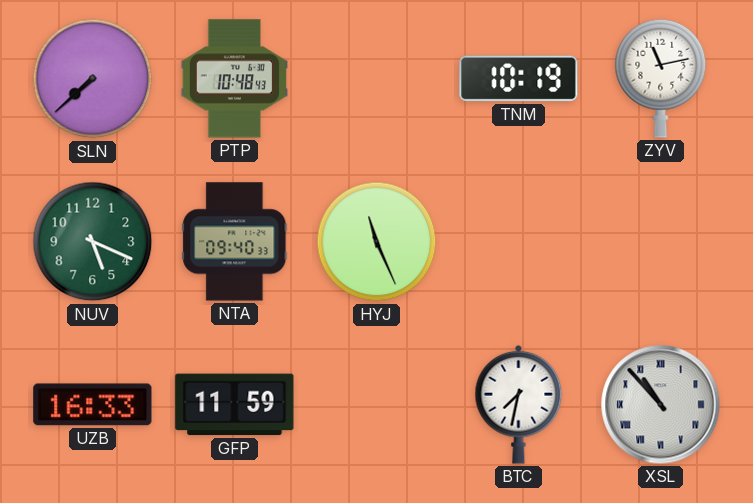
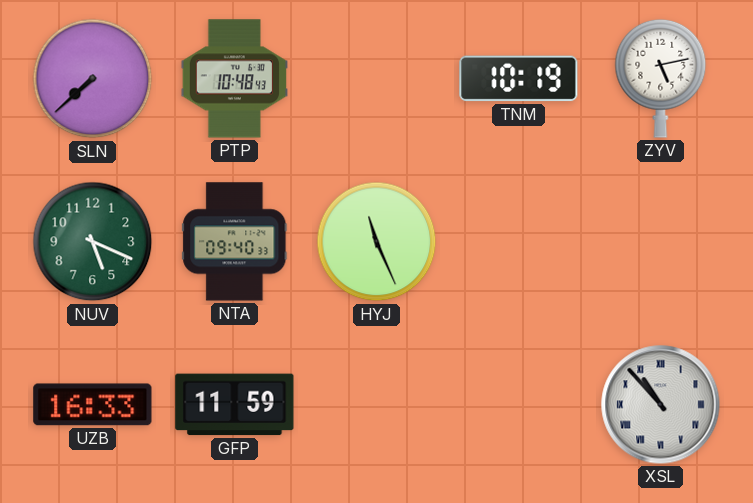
ZYV: 11:13 -> 5:13 (661, 78)
BTC: 7:32 -> none (519, 404)
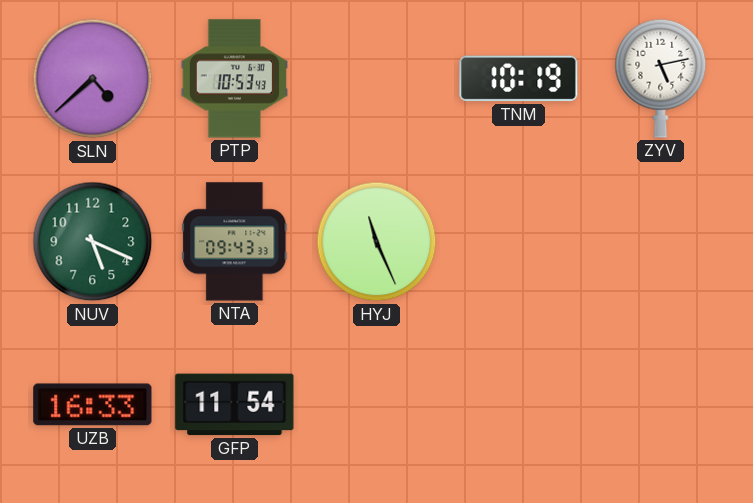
SLN: 7:38 -> 4:38 (93, 79)
PTP: 10:48 -> 10:53 (234, 79)
NTA: 09:40 -> 09:43 (235, 242)
GFP: 11:59 -> 11:54 (235, 405)
XSL: 10:53 -> none (661, 405)
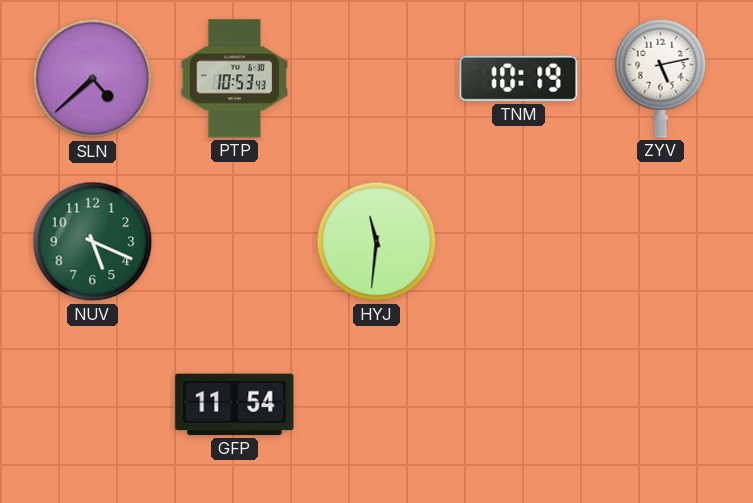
NTA: 09:43 -> none (235, 242)
HYJ: 11:26 -> 11:31 (377, 242)
UZB: 16:33 -> none (93, 405)
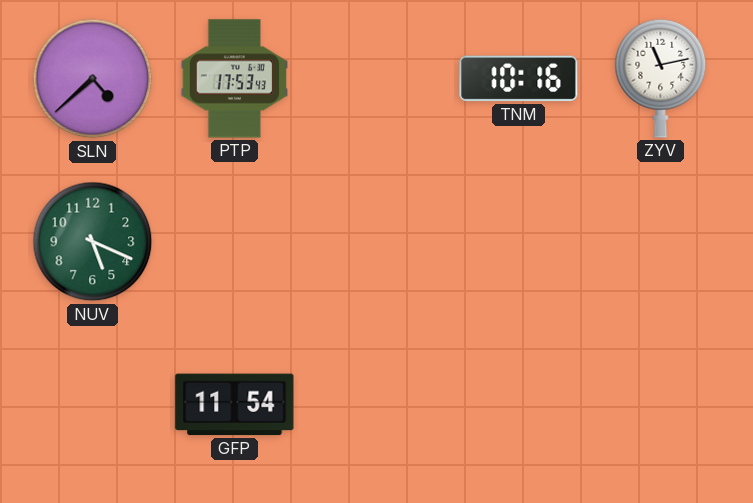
PTP: 10:53 -> 17:53 (234, 79)
TNM: 10:19 -> 10:16 (519, 79)
ZYV: 5:13 -> 11:13 (661, 78)
HYJ: 11:31 -> none (377, 242)
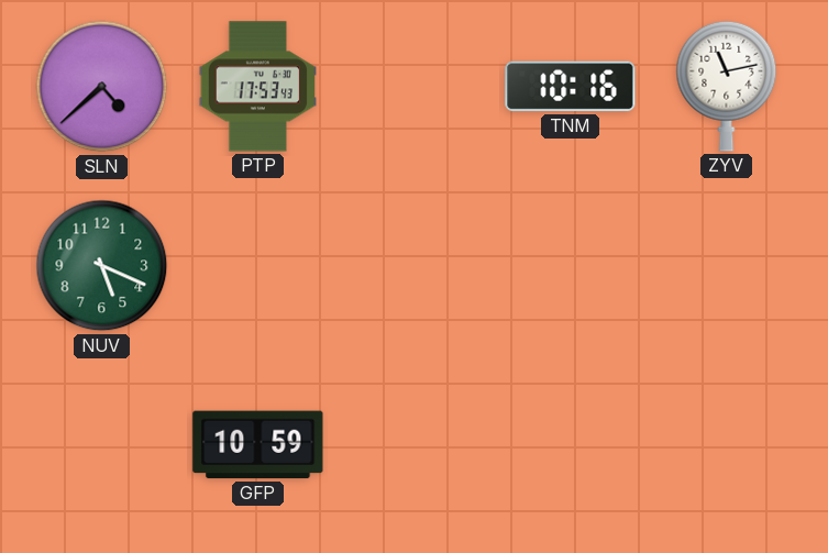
GFP: 11:54 -> 10:59 (258, 445)
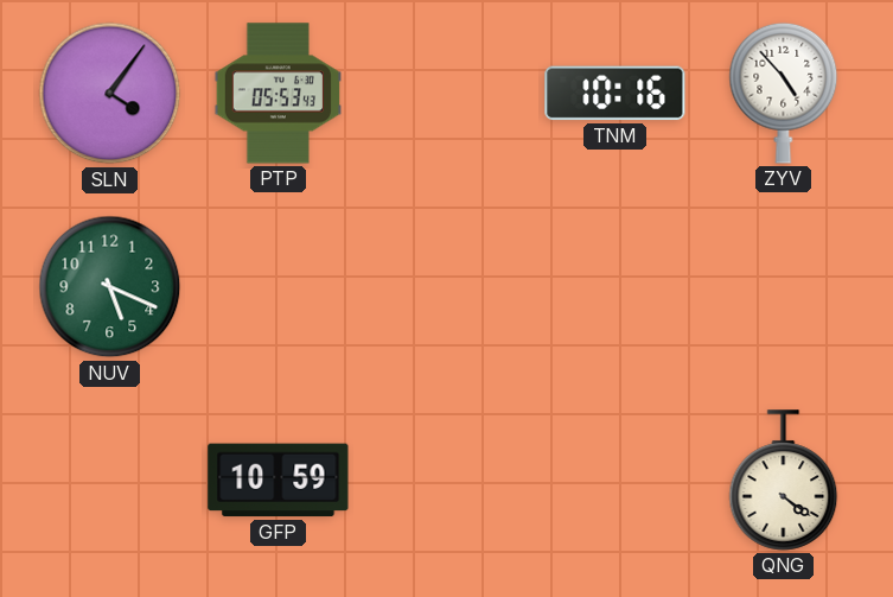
SLN: 4:38 -> 4:06 (110, 94)
PTP: 17:53 -> 05:53 (278, 94)
ZYV: 11:13 -> 4:53 (784, 93)
QNG: none -> 4:21 (784, 481)
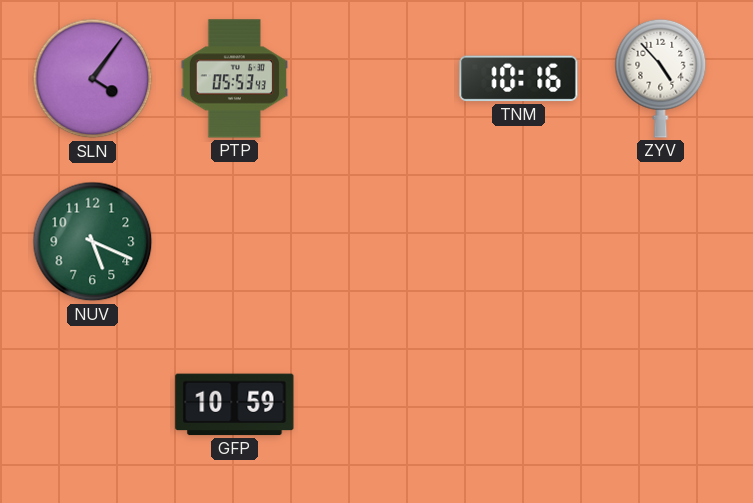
QNG: 4:21 -> none (784, 481)
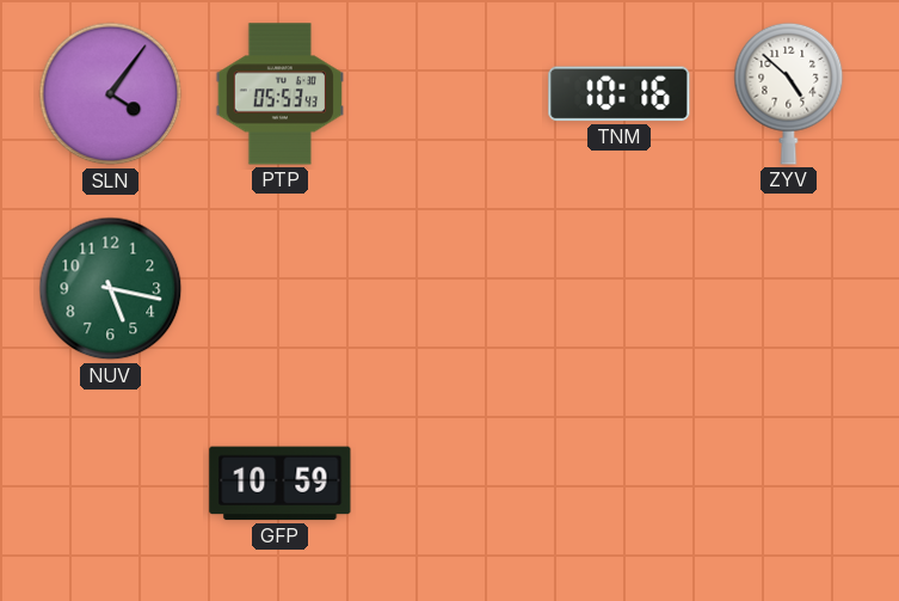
ZYV: 4:53 -> 4:52 (789, 93)
NUV: 5:19 -> 5:17 (111, 289)
